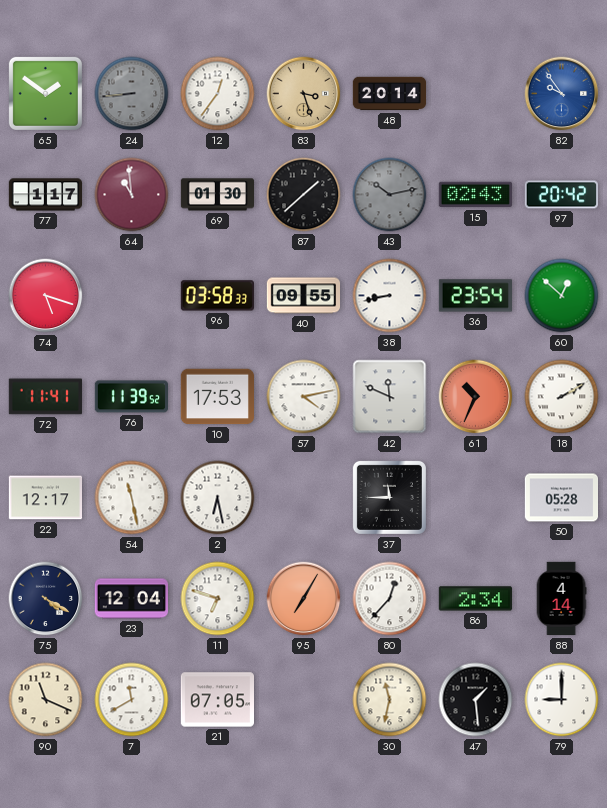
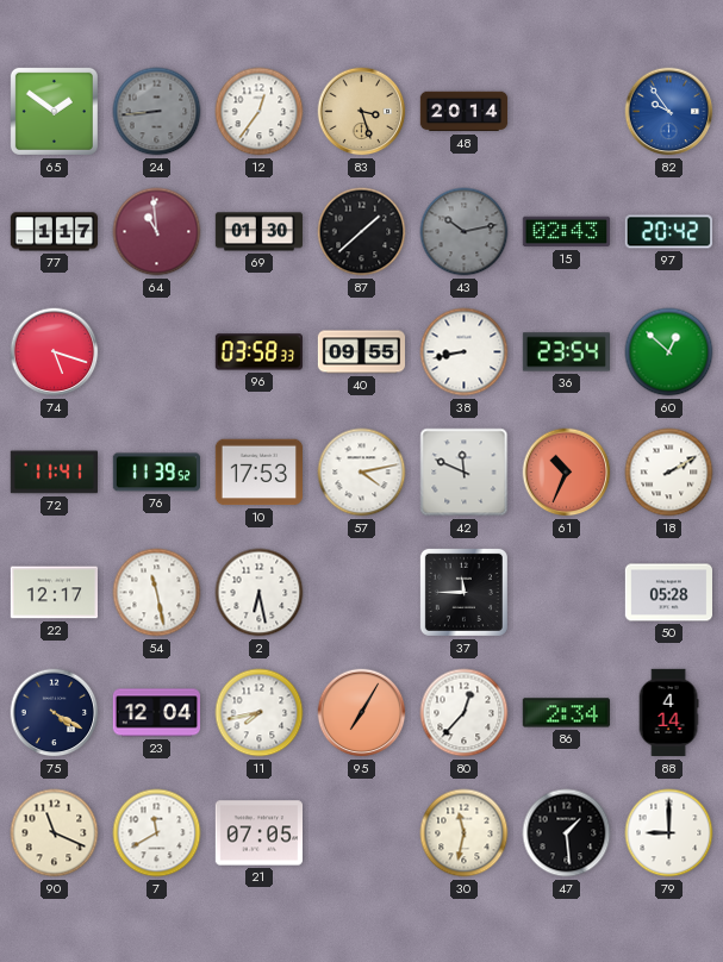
11: 6:48 -> 7:43 (260, 713)
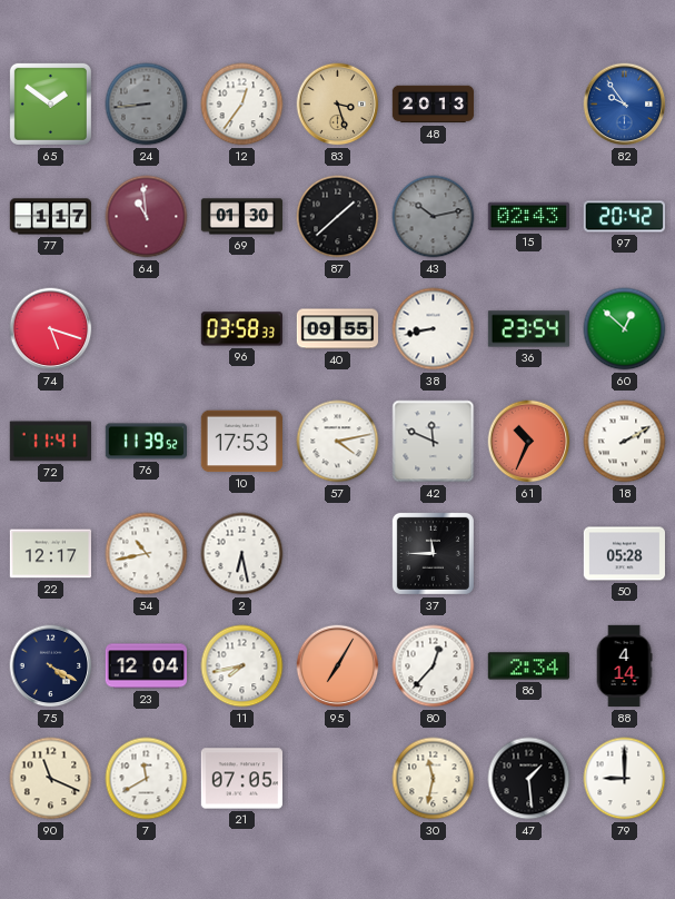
48: 20:14 -> 20:13 (434, 105)
54: 11:28 -> 10:43 (147, 554)
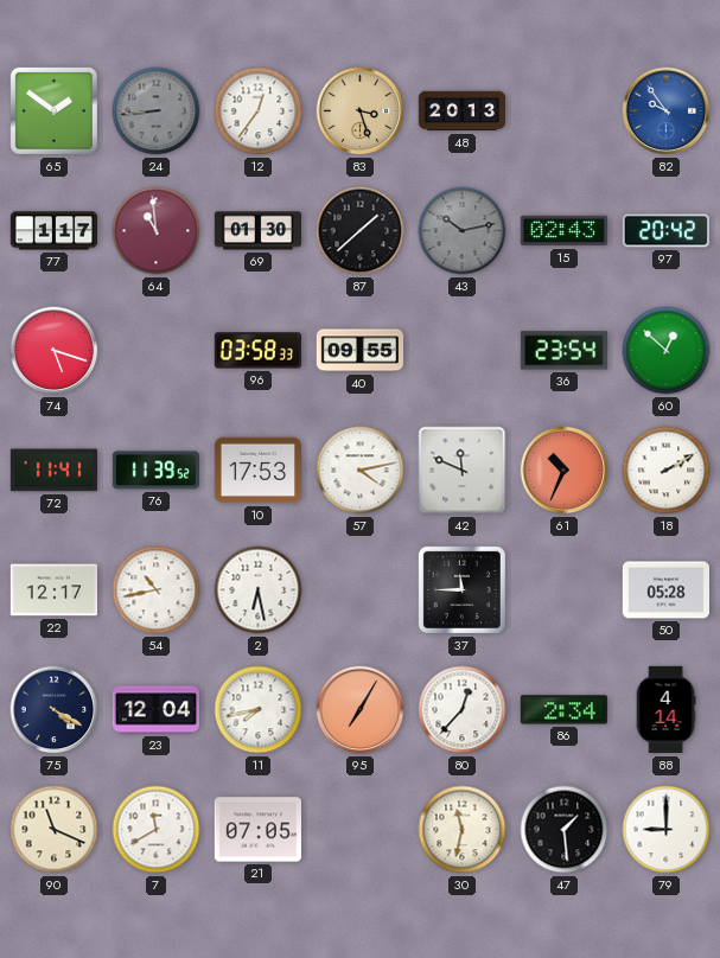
38: 8:43 -> none (434, 329)
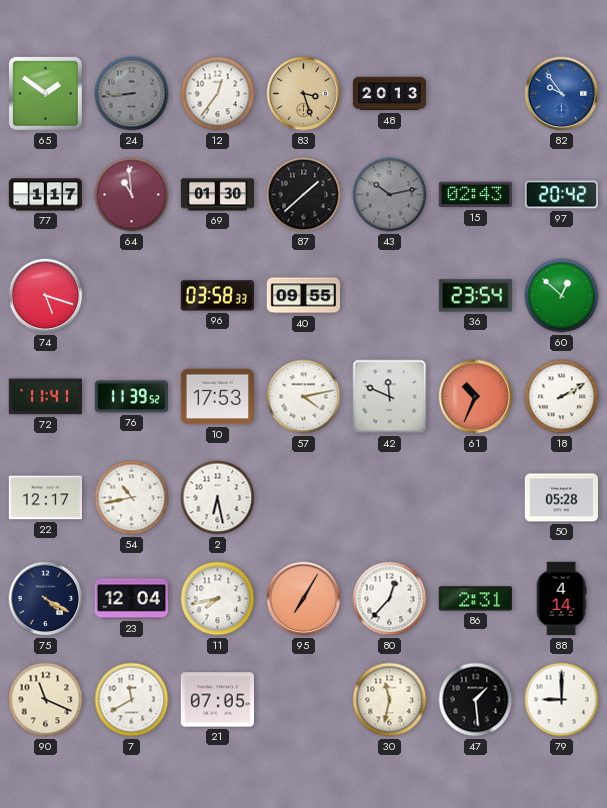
37: 11:45 -> none (461, 589)
86: 2:34 -> 2:31 (475, 599)
